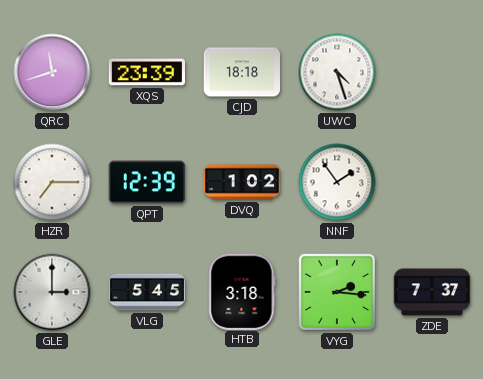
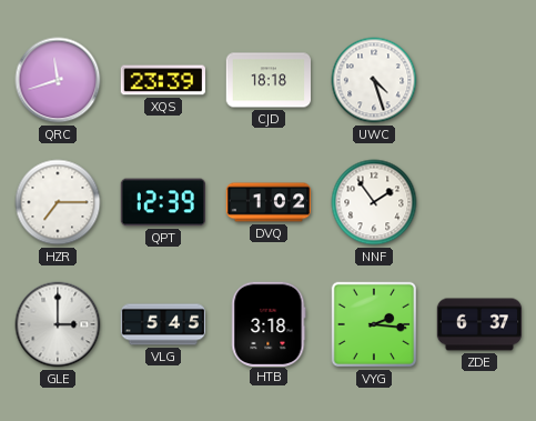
ZDE: 7:37 -> 6:37 (479, 324)
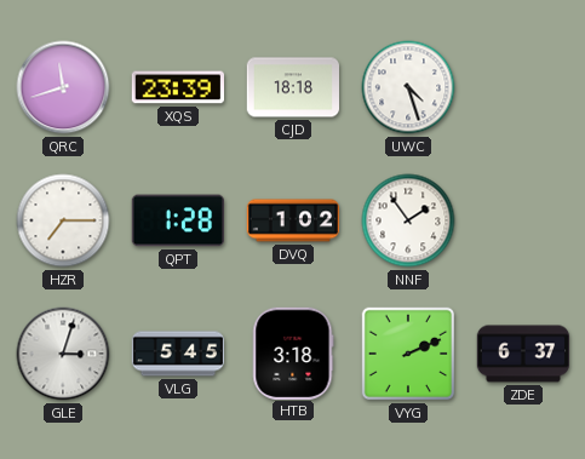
QPT: 12:39 -> 1:28 (177, 220)
GLE: 3:00 -> 3:03 (63, 354)
VYG: 2:16 -> 2:11 (408, 354)
